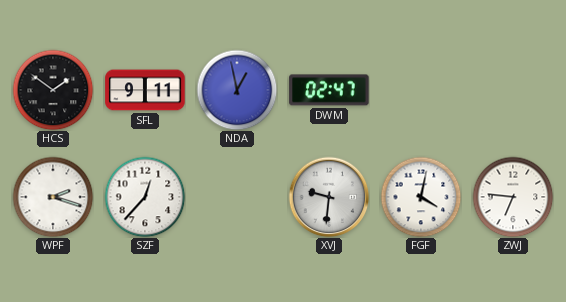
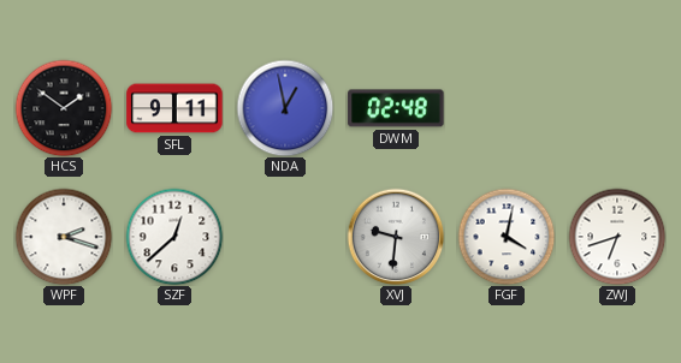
DWM: 02:47 -> 02:48 (396, 108)
SZF: 12:37 -> 12:38 (174, 237)
ZWJ: 6:46 -> 6:42 (617, 237)
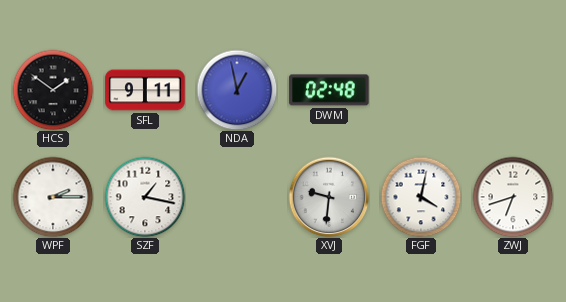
WPF: 2:18 -> 2:15 (53, 197)
SZF: 12:38 -> 1:17 (145, 197)
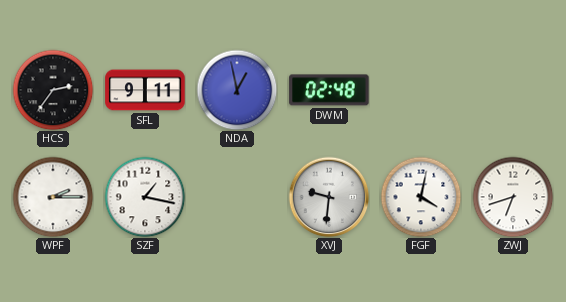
HCS: 1:51 -> 2:36 (53, 90)
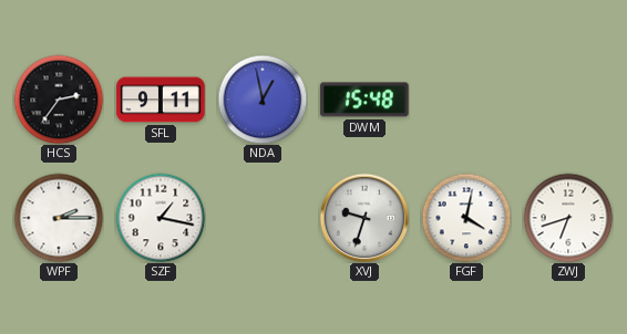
DWM: 02:48 -> 15:48 (364, 100)
XVJ: 9:31 -> 9:33 (364, 218)
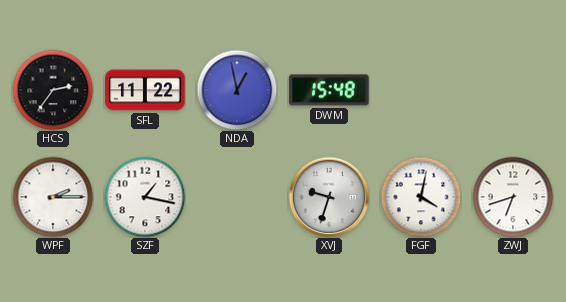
SFL: 9:11 -> 11:22 (145, 90)
